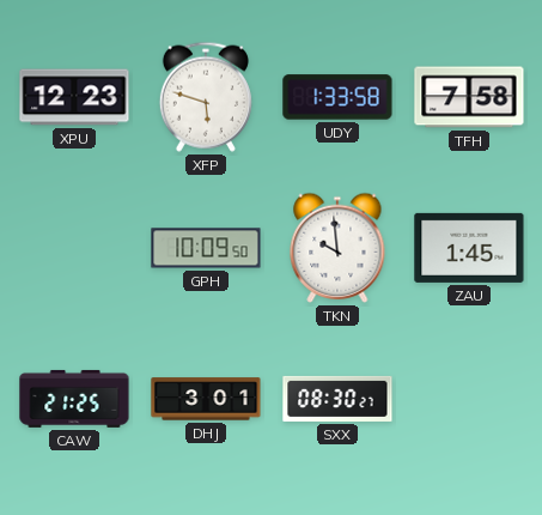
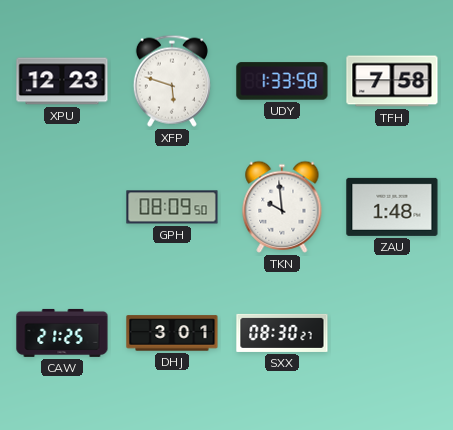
GPH: 10:09 -> 08:09 (172, 207)
ZAU: 1:45 -> 1:48 (392, 207)
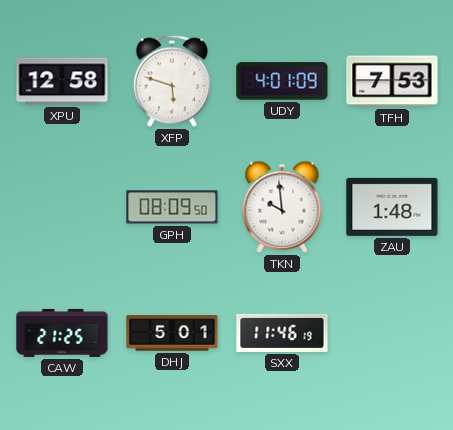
XPU: 12:23 -> 12:58 (62, 81)
UDY: 1:33 -> 4:01 (282, 81)
TFH: 7:58 -> 7:53 (392, 81)
DHJ: 3:01 -> 5:01 (172, 333)
SXX: 08:30 -> 11:46 (282, 333)
